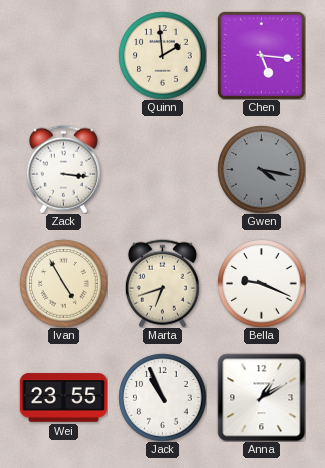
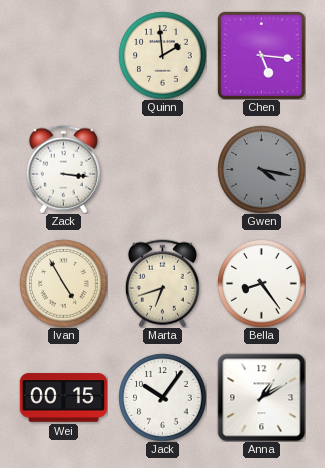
Bella: 9:19 -> 8:24 (261, 283)
Wei: 23:55 -> 00:15 (63, 398)
Jack: 10:56 -> 10:06 (162, 397)
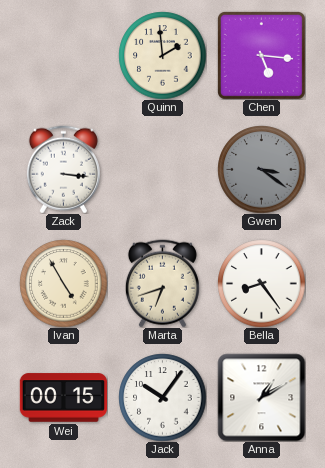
Gwen: 4:17 -> 3:21 (261, 169)
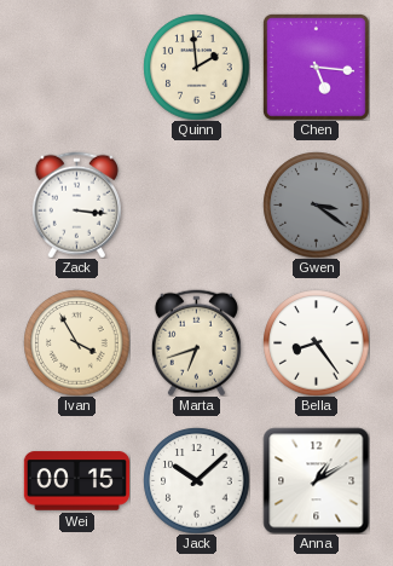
Ivan: 4:55 -> 3:55 (76, 342)
Jack: 10:06 -> 10:08 (196, 480)
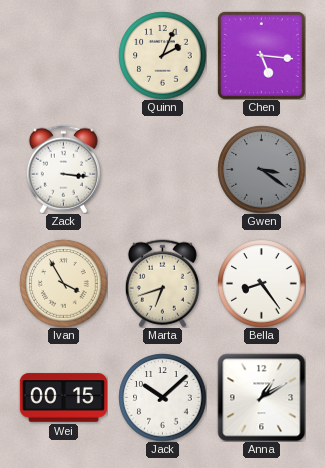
Quinn: 1:59 -> 2:04 (162, 55)
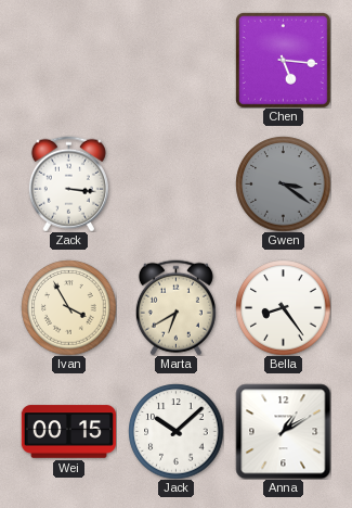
Quinn: 2:04 -> none (162, 55)
Marta: 6:42 -> 6:40 (175, 307)
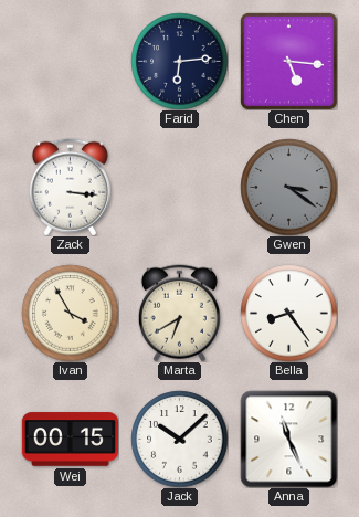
Farid: none -> 6:14 (179, 61)
Anna: 1:10 -> 11:26 (288, 439)
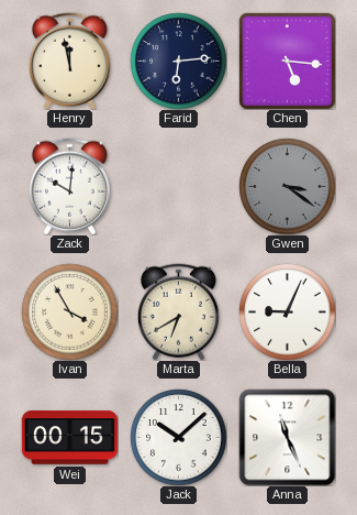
Henry: none -> 11:58 (69, 61)
Zack: 3:16 -> 10:01 (69, 186)
Bella: 8:24 -> 9:04 (287, 311)
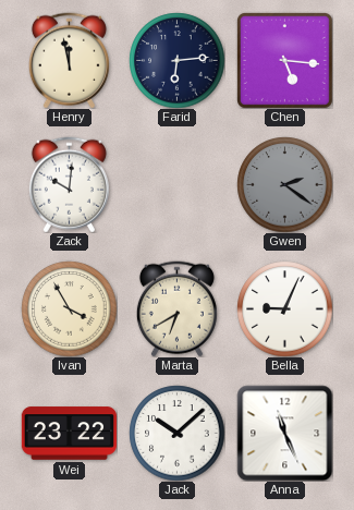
Gwen: 3:21 -> 2:21 (284, 184)
Wei: 00:15 -> 23:22 (69, 434)
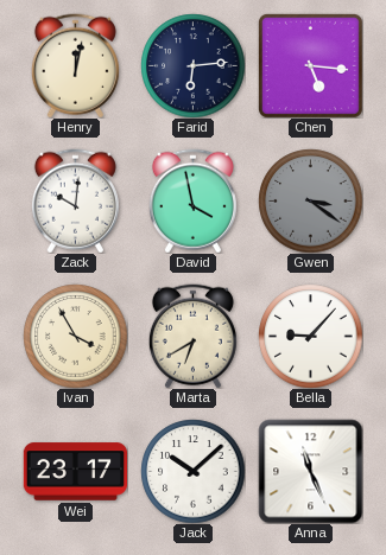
Henry: 11:58 -> 12:02 (75, 65)
David: none -> 3:58 (192, 200)
Gwen: 2:21 -> 3:21 (310, 200)
Bella: 9:04 -> 9:07 (310, 336)
Wei: 23:22 -> 23:17 (75, 472)
